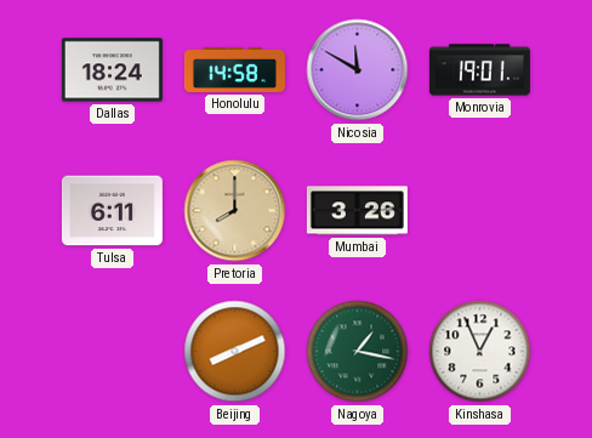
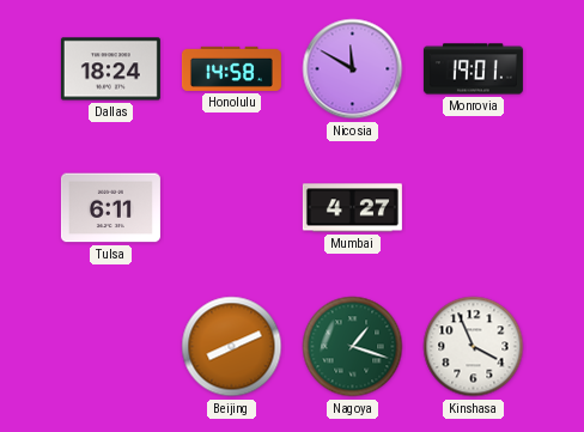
Pretoria: 8:00 -> none (235, 211)
Mumbai: 3:26 -> 4:27 (352, 208)
Nagoya: 1:17 -> 1:18 (353, 347)
Kinshasa: 12:56 -> 3:56 (474, 347)
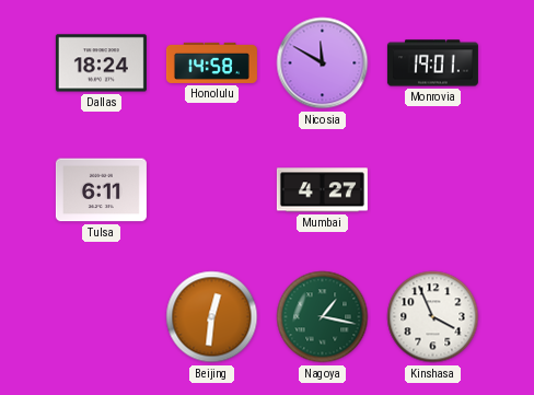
Beijing: 8:11 -> 12:31 (212, 317)
Nagoya: 1:18 -> 1:17 (323, 317)
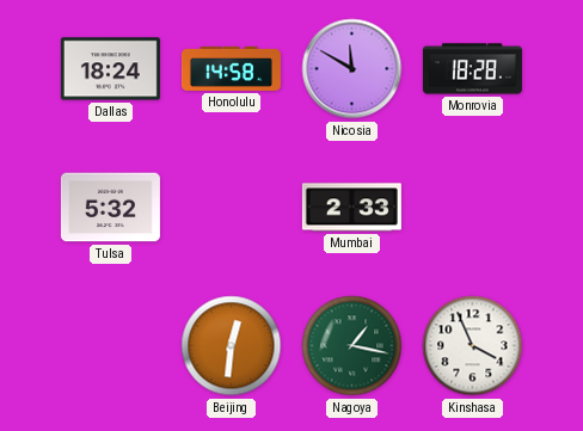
Monrovia: 19:01 -> 18:28 (472, 69)
Tulsa: 6:11 -> 5:32 (110, 208)
Mumbai: 4:27 -> 2:33 (351, 208)
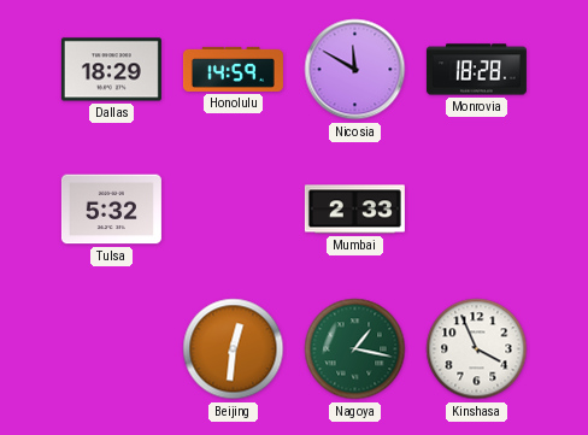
Dallas: 18:24 -> 18:29 (111, 70)
Honolulu: 14:58 -> 14:59 (233, 69)
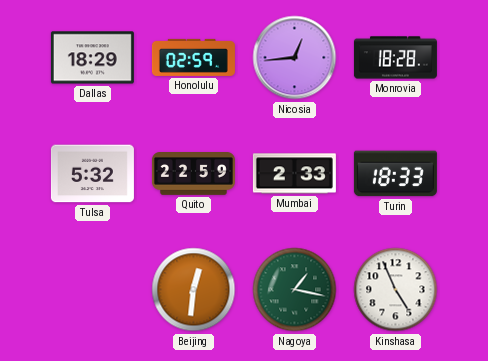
Honolulu: 14:59 -> 02:59 (193, 57)
Nicosia: 11:50 -> 12:44 (295, 58)
Quito: none -> 22:59 (193, 174)
Turin: none -> 18:33 (395, 174)
Kinshasa: 3:56 -> 4:56 (396, 290)
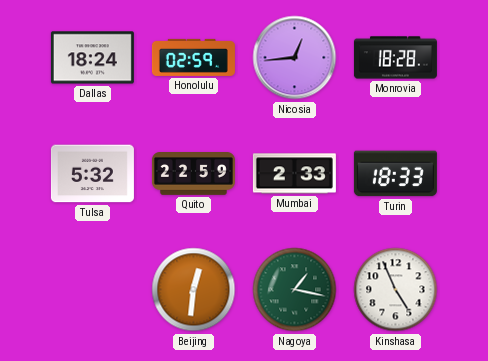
Dallas: 18:29 -> 18:24 (92, 58)
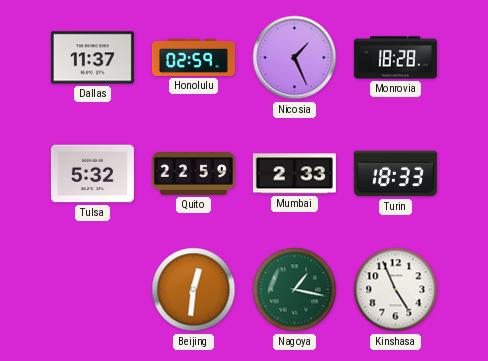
Dallas: 18:24 -> 11:37 (92, 58)
Nicosia: 12:44 -> 1:26 (295, 58)
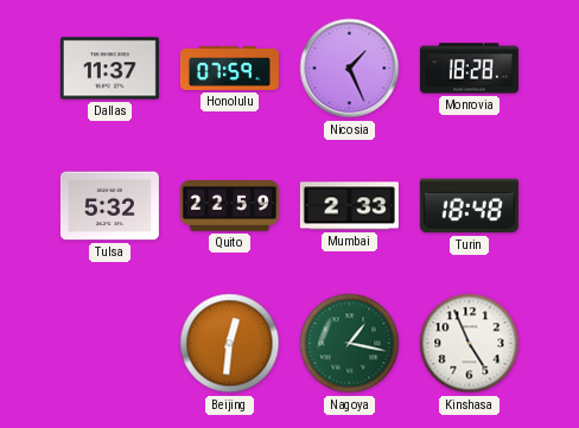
Honolulu: 02:59 -> 07:59 (229, 68)
Turin: 18:33 -> 18:48 (469, 206)
